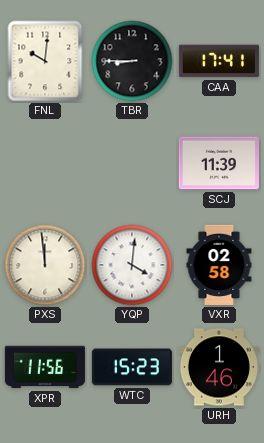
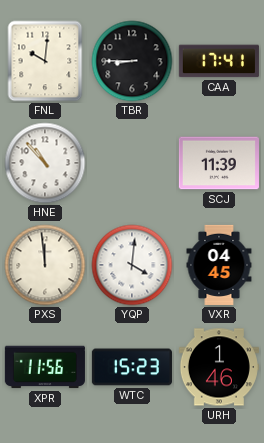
HNE: none -> 10:53 (45, 163)
VXR: 02:58 -> 04:45 (219, 265)
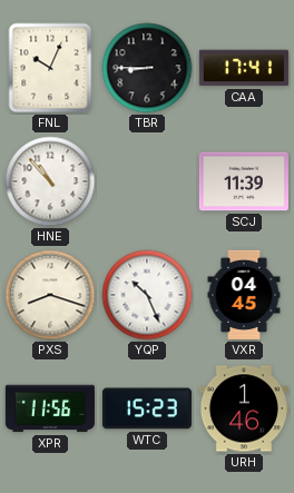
FNL: 10:01 -> 10:04 (50, 68)
PXS: 11:59 -> 8:18 (50, 295)
YQP: 4:01 -> 10:26 (147, 295)
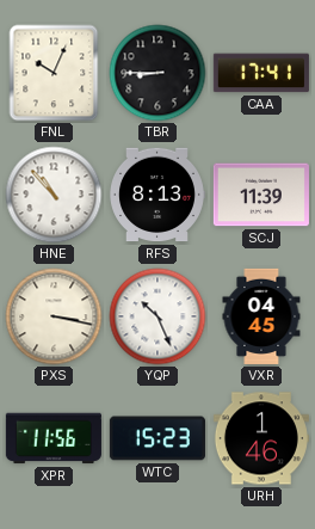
RFS: none -> 8:13 (157, 195)
PXS: 8:18 -> 3:17 (54, 316)
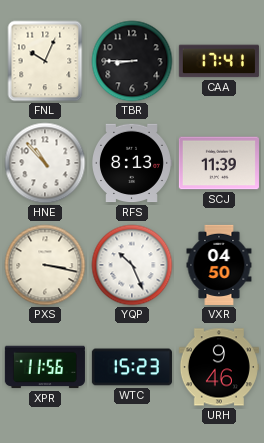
VXR: 04:45 -> 04:50 (219, 265)
URH: 1:46 -> 9:46 (219, 367)
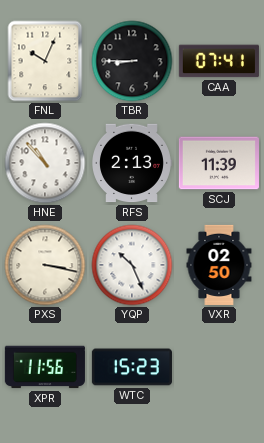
CAA: 17:41 -> 07:41 (219, 61)
RFS: 8:13 -> 2:13 (132, 163)
VXR: 04:50 -> 02:50 (219, 265)
URH: 9:46 -> none (219, 367)
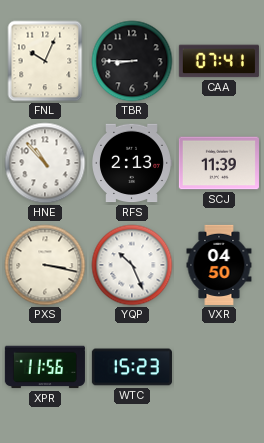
VXR: 02:50 -> 04:50 (219, 265)
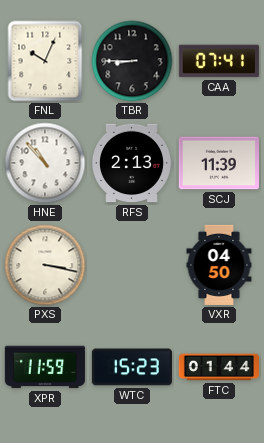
YQP: 10:26 -> none (132, 265)
XPR: 11:56 -> 11:59 (45, 367)
FTC: none -> 01:44 (219, 367)
